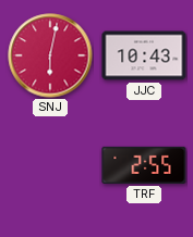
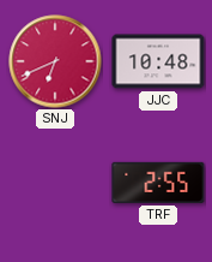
SNJ: 6:02 -> 6:41 (55, 61)
JJC: 10:43 -> 10:48 (158, 61)
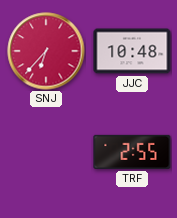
SNJ: 6:41 -> 6:37 (46, 51)
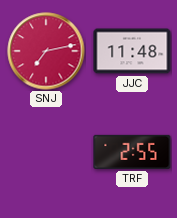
SNJ: 6:37 -> 7:13 (46, 51)
JJC: 10:48 -> 11:48 (132, 51)
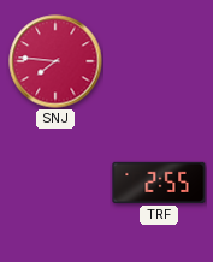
SNJ: 7:13 -> 7:46 (55, 61)
JJC: 11:48 -> none (132, 51)
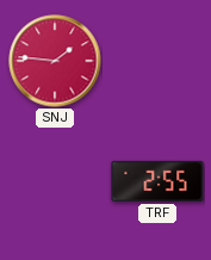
SNJ: 7:46 -> 1:46 (55, 61)
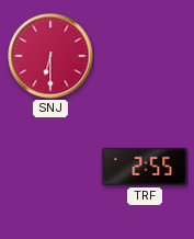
SNJ: 1:46 -> 6:30 (50, 56)
